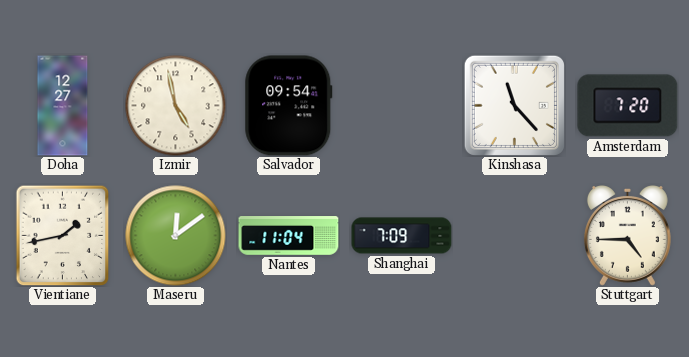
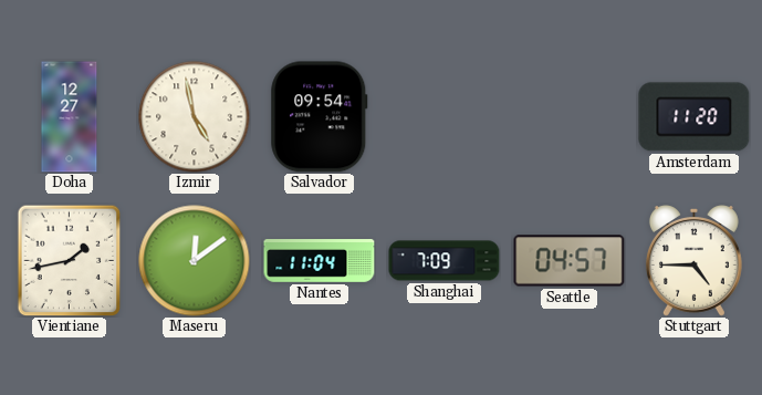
Kinshasa: 11:23 -> none (514, 105)
Amsterdam: 7:20 -> 11:20 (695, 117)
Seattle: none -> 04:57 (570, 261)
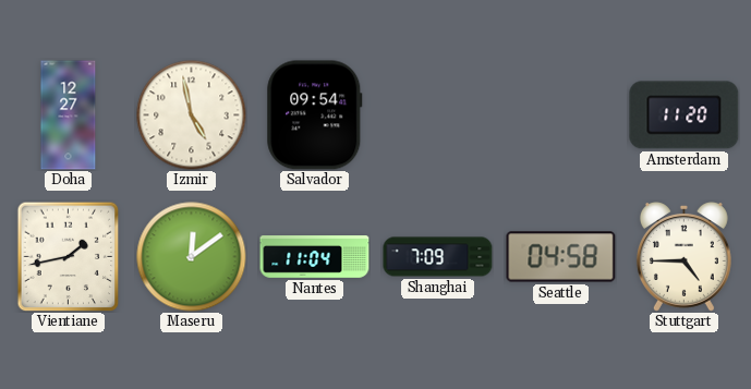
Seattle: 04:57 -> 04:58 (561, 257)
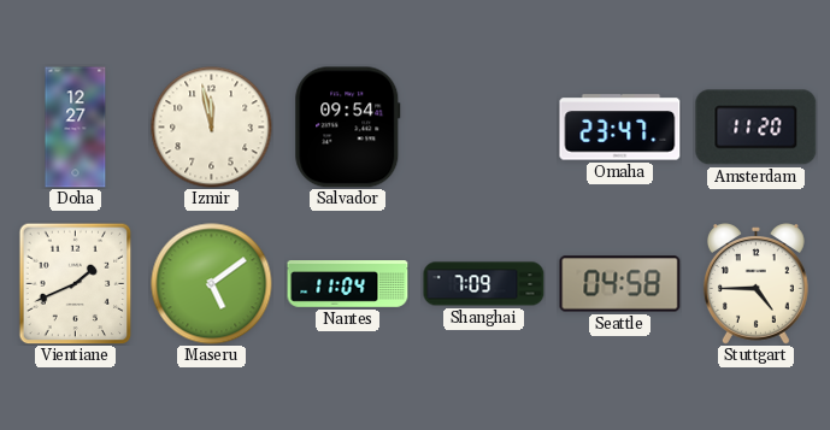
Izmir: 4:58 -> 11:58 (212, 128)
Omaha: none -> 23:47 (620, 128)
Vientiane: 1:43 -> 1:41 (76, 283)
Maseru: 12:09 -> 5:09 (212, 284)
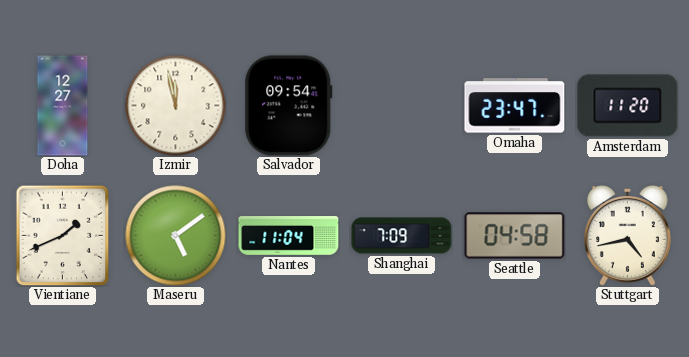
Stuttgart: 4:45 -> 4:43 (627, 236)
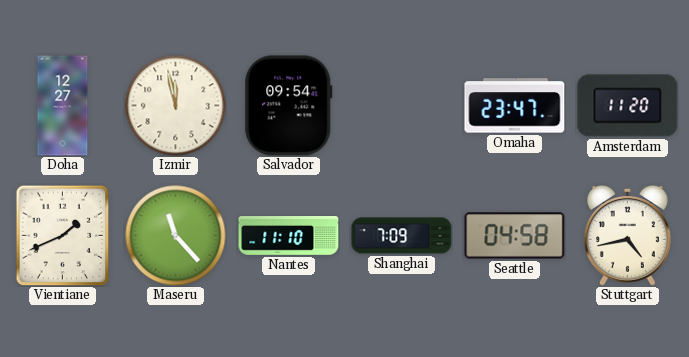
Maseru: 5:09 -> 11:23 (176, 236)
Nantes: 11:04 -> 11:10 (289, 236)
